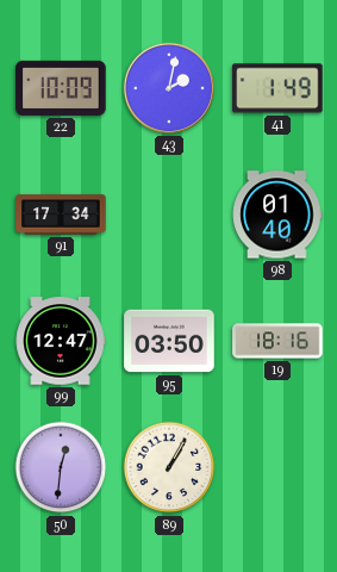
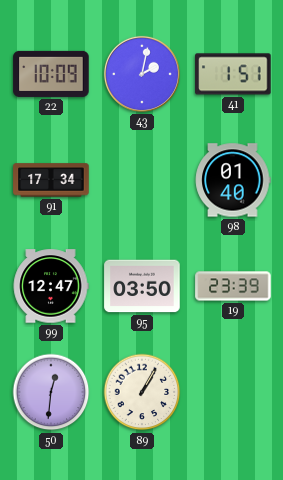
41: 1:49 -> 1:51 (233, 74)
19: 18:16 -> 23:39 (233, 286)
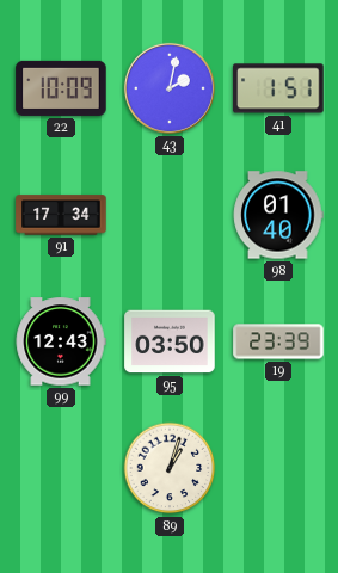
99: 12:47 -> 12:43 (61, 341)
50: 12:31 -> none (51, 392)
89: 1:05 -> 1:03 (170, 468)
